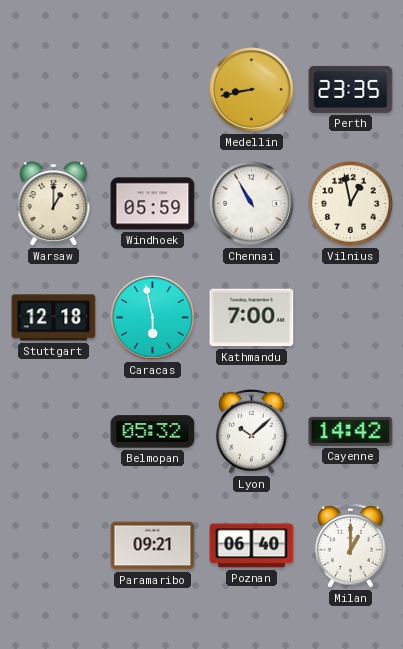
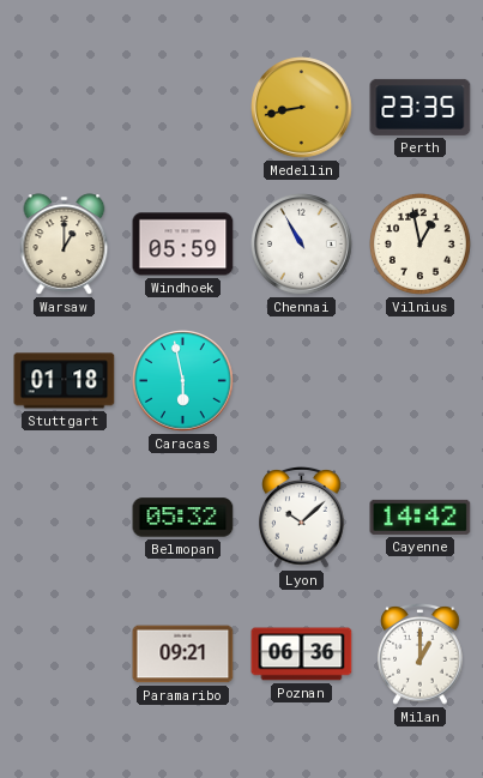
Stuttgart: 12:18 -> 01:18 (65, 381)
Kathmandu: 7:00 -> none (252, 318)
Poznan: 06:40 -> 06:36 (302, 655)
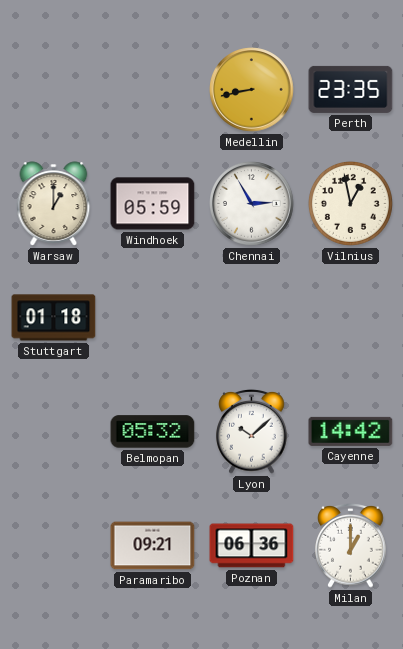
Chennai: 10:55 -> 2:55 (252, 204)
Caracas: 5:58 -> none (183, 381)
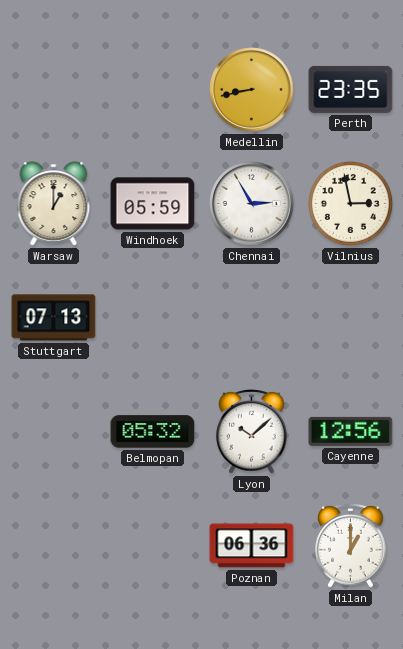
Vilnius: 12:58 -> 2:58 (350, 203)
Stuttgart: 01:18 -> 07:13 (54, 318)
Cayenne: 14:42 -> 12:56 (351, 431)
Paramaribo: 09:21 -> none (153, 546)
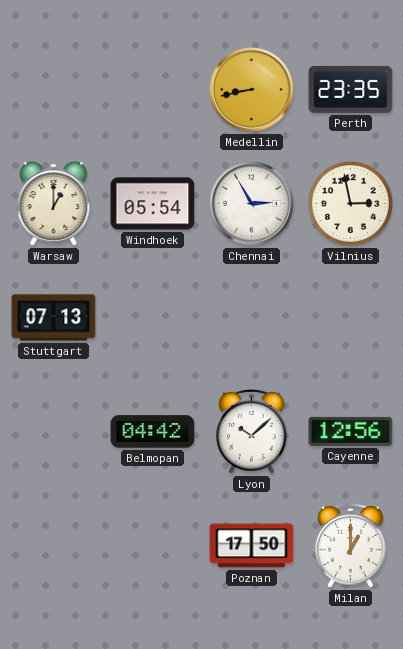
Windhoek: 05:59 -> 05:54 (153, 204)
Belmopan: 05:32 -> 04:42 (153, 432)
Poznan: 06:36 -> 17:50 (252, 546)
